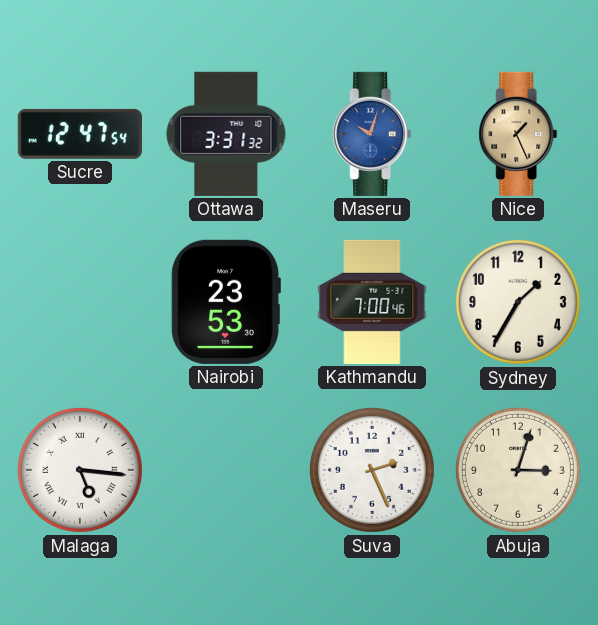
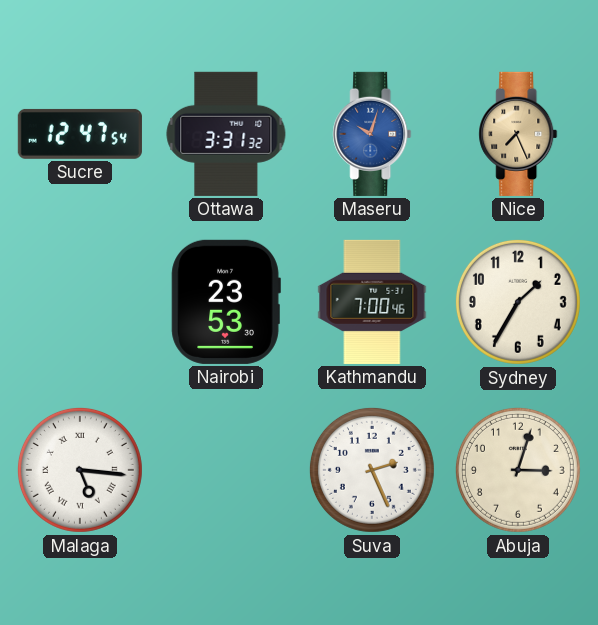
Nice: 1:26 -> 7:26 (518, 134)
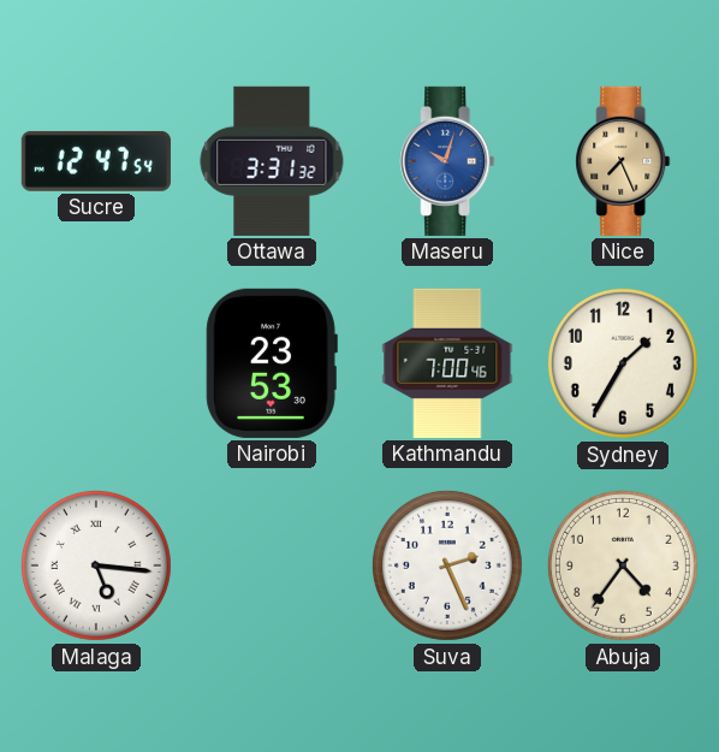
Abuja: 3:03 -> 4:36 (623, 566)
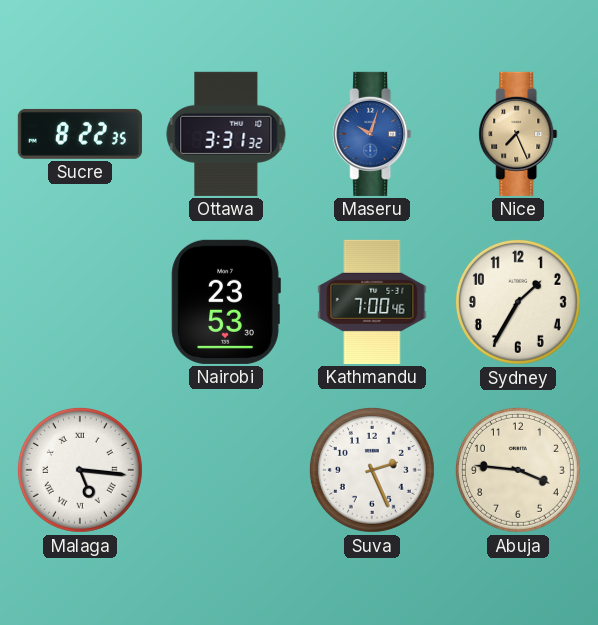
Sucre: 12:47 -> 8:22 (80, 134)
Abuja: 4:36 -> 3:46 (518, 470)
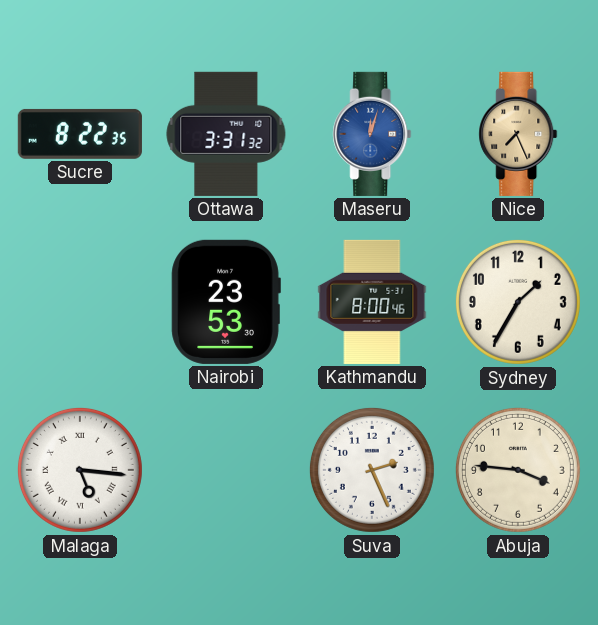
Maseru: 10:03 -> 12:03 (372, 134)
Kathmandu: 7:00 -> 8:00 (372, 302)
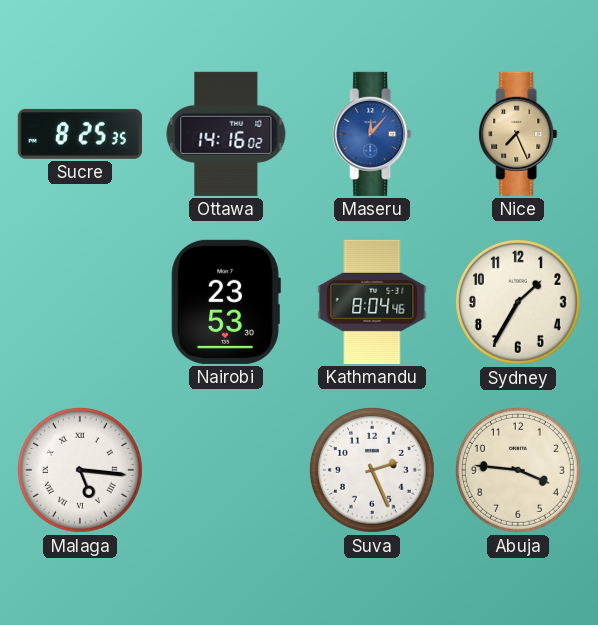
Sucre: 8:22 -> 8:25 (80, 134)
Ottawa: 3:31 -> 14:16 (226, 134)
Maseru: 12:03 -> 12:07 (372, 134)
Kathmandu: 8:00 -> 8:04 (372, 302)
